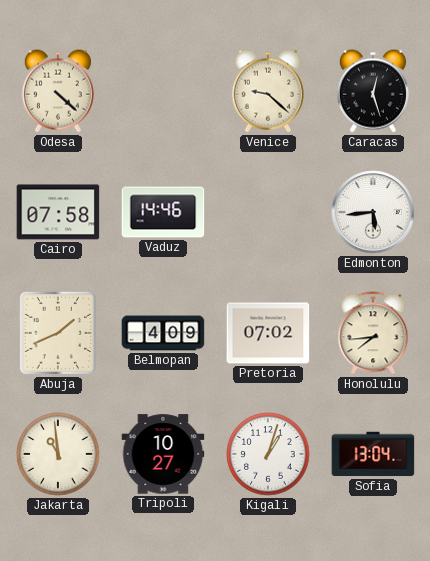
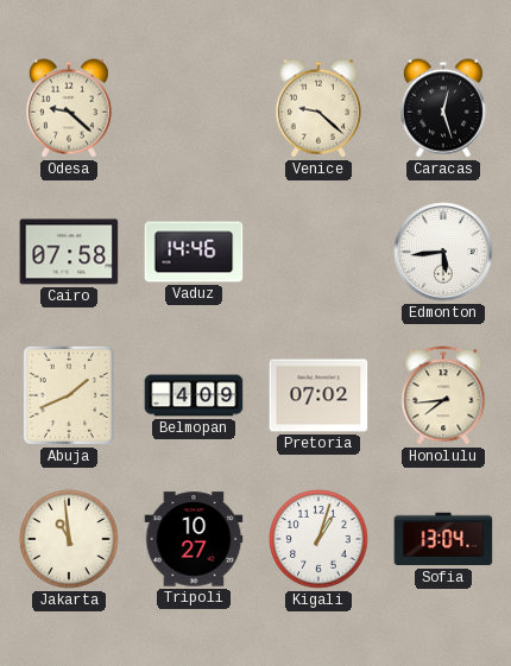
Odesa: 4:22 -> 9:22 (69, 108)
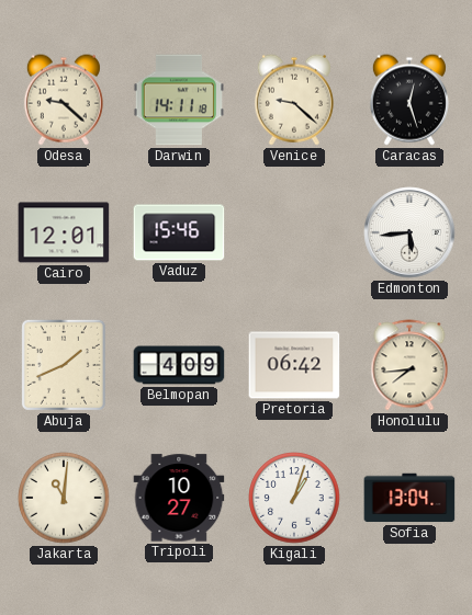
Darwin: none -> 14:11 (179, 100)
Cairo: 07:58 -> 12:01 (64, 232)
Vaduz: 14:46 -> 15:46 (179, 232)
Pretoria: 07:02 -> 06:42 (294, 365)
Jakarta: 10:59 -> 11:01 (64, 498)
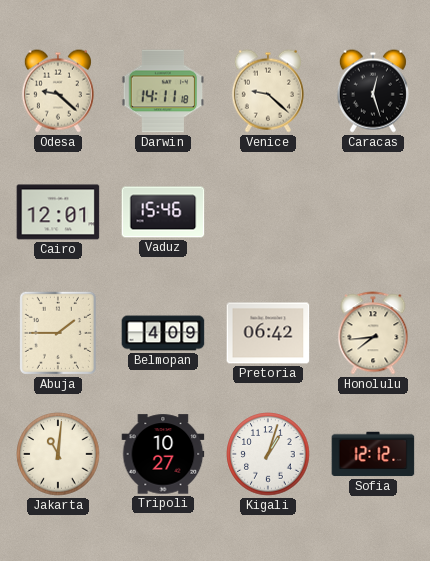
Edmonton: 5:44 -> none (409, 232)
Abuja: 1:41 -> 1:45 (58, 333)
Sofia: 13:04 -> 12:12 (373, 454)
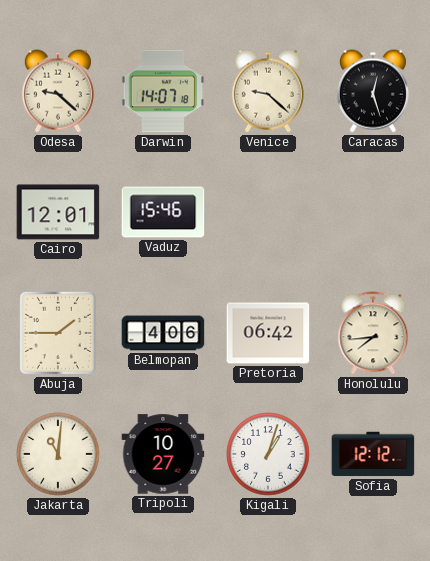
Darwin: 14:11 -> 14:07 (163, 91)
Belmopan: 4:09 -> 4:06 (163, 333)
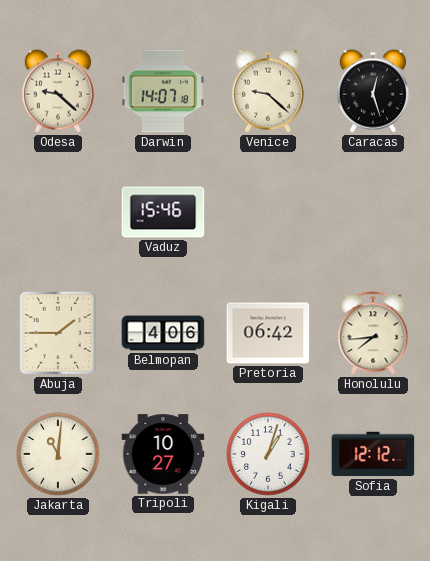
Cairo: 12:01 -> none (58, 212)
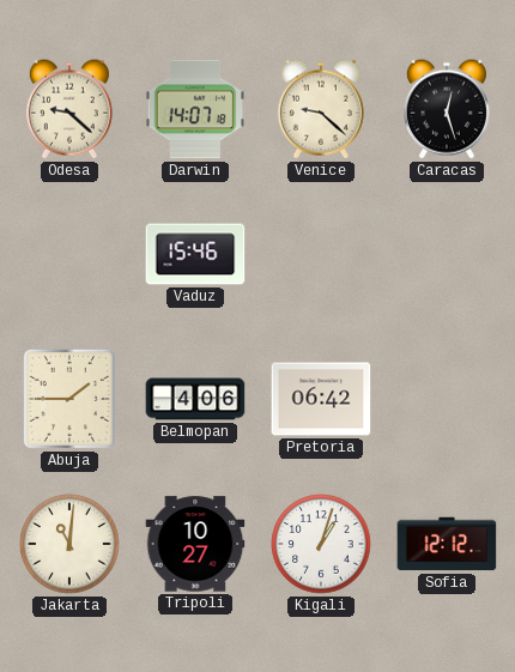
Honolulu: 7:44 -> none (373, 333)
